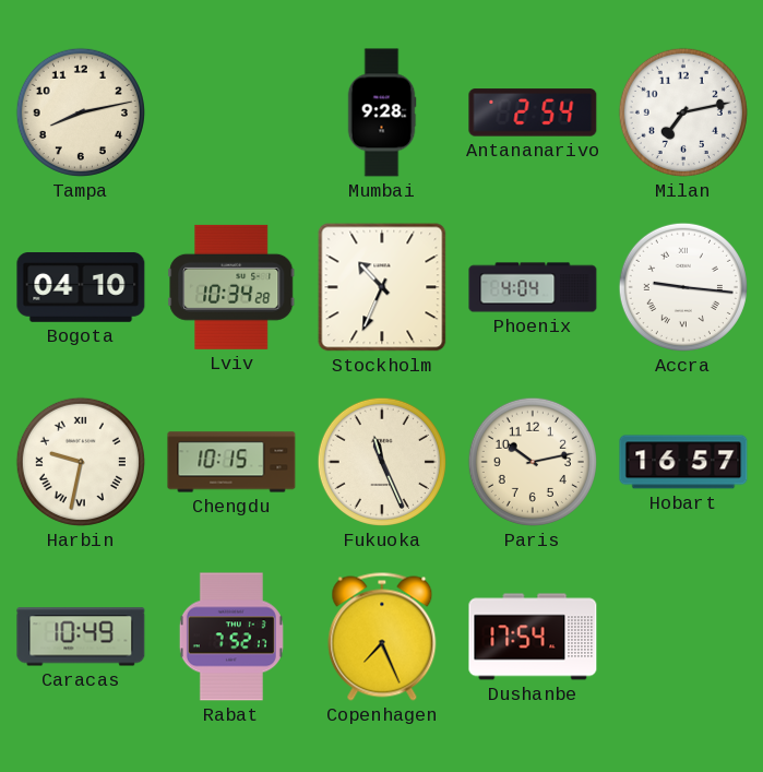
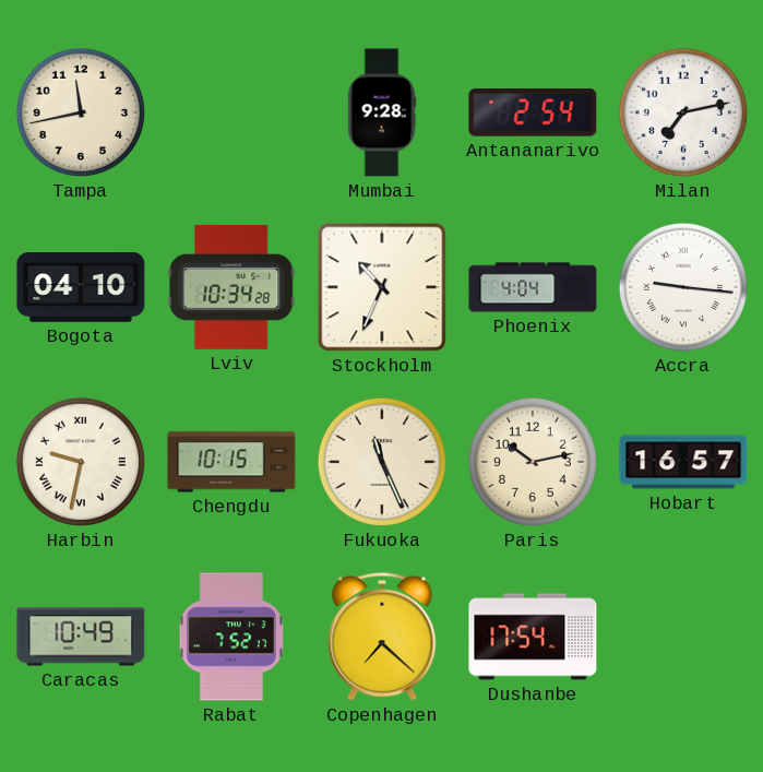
Tampa: 8:13 -> 11:43 (81, 112)
Copenhagen: 7:26 -> 7:22 (382, 637)
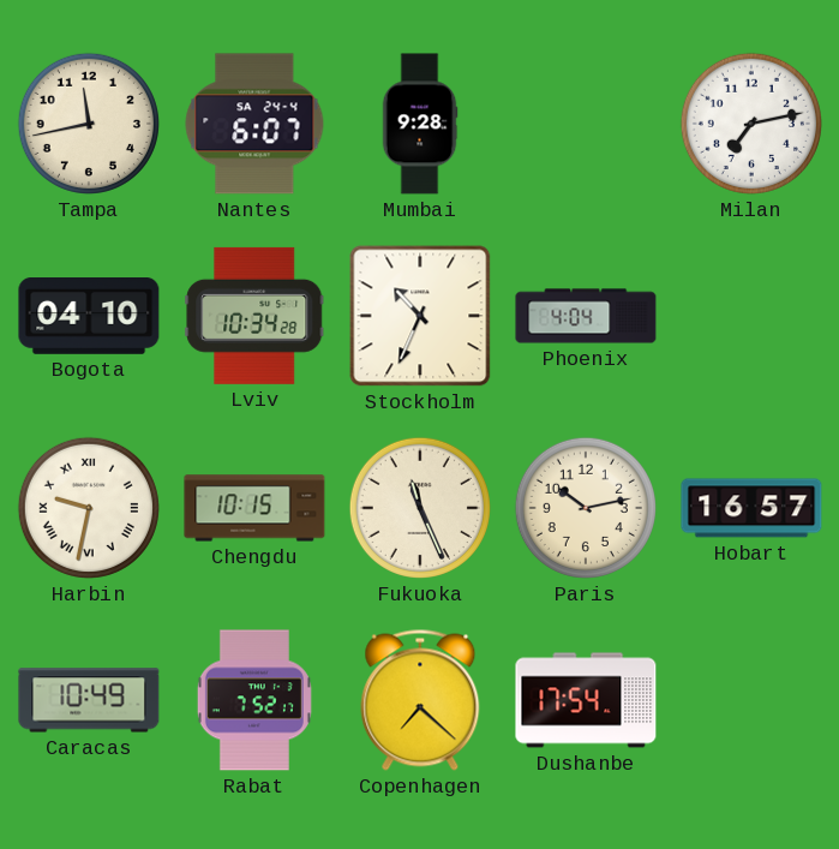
Nantes: none -> 6:07 (254, 124)
Antananarivo: 2:54 -> none (533, 112)
Accra: 9:16 -> none (683, 287)
